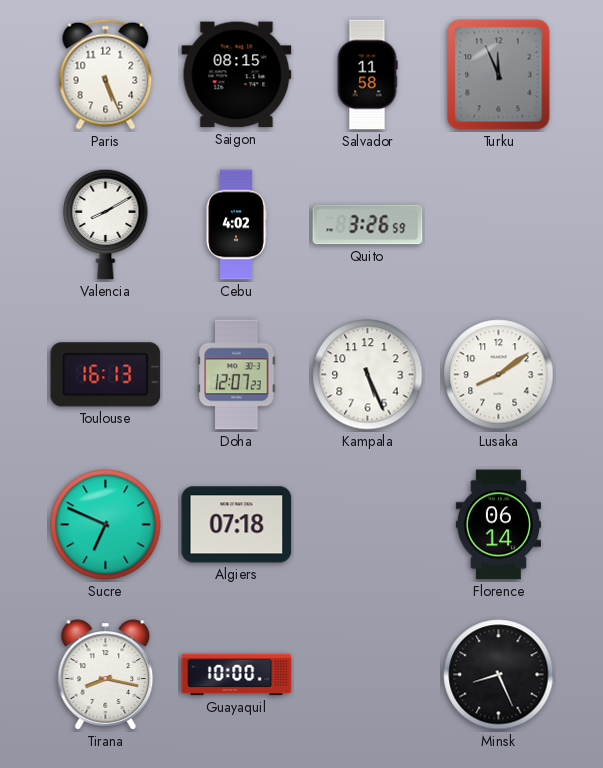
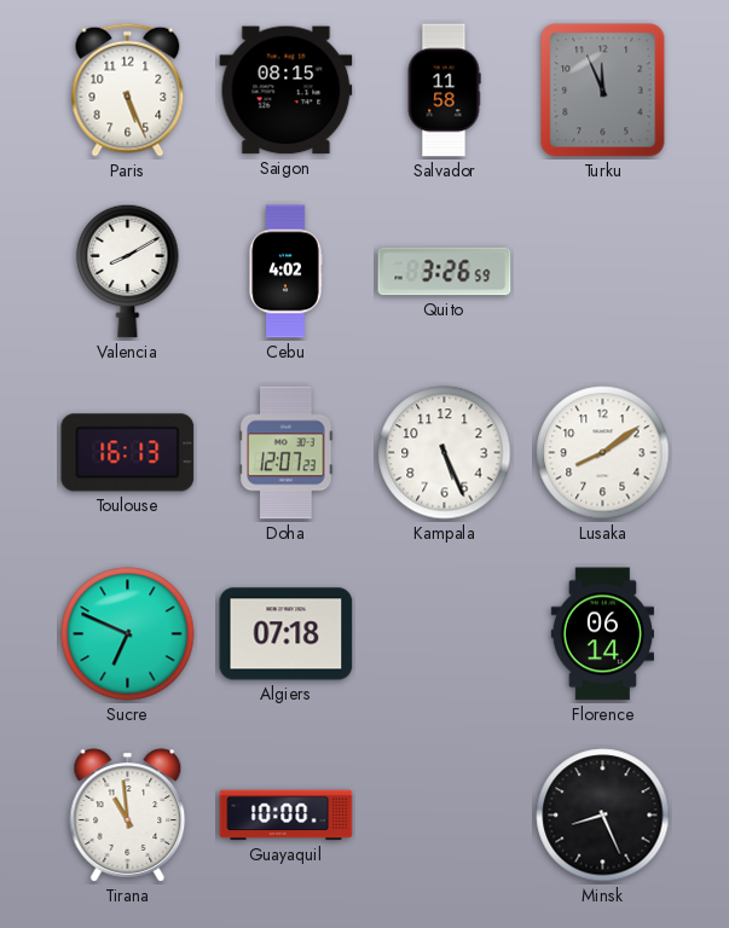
Tirana: 8:17 -> 10:59 (128, 816)
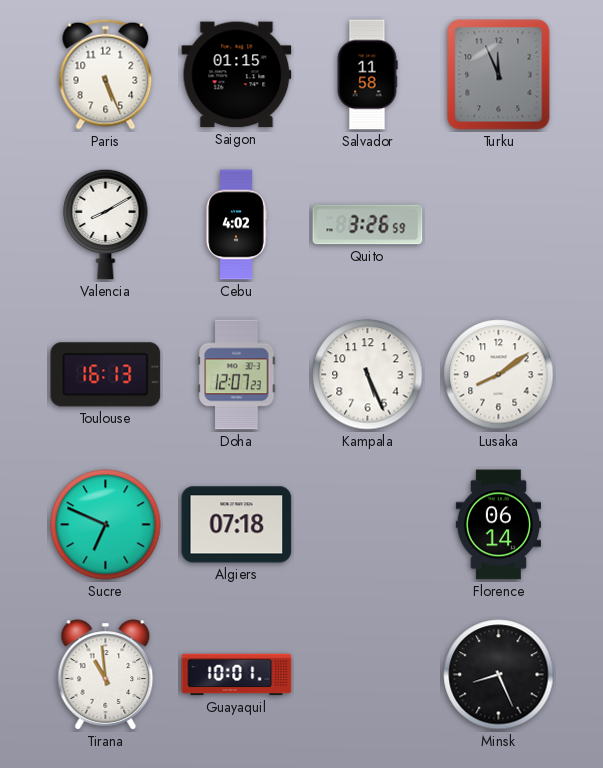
Saigon: 08:15 -> 01:15 (237, 75)
Guayaquil: 10:00 -> 10:01 (237, 675)
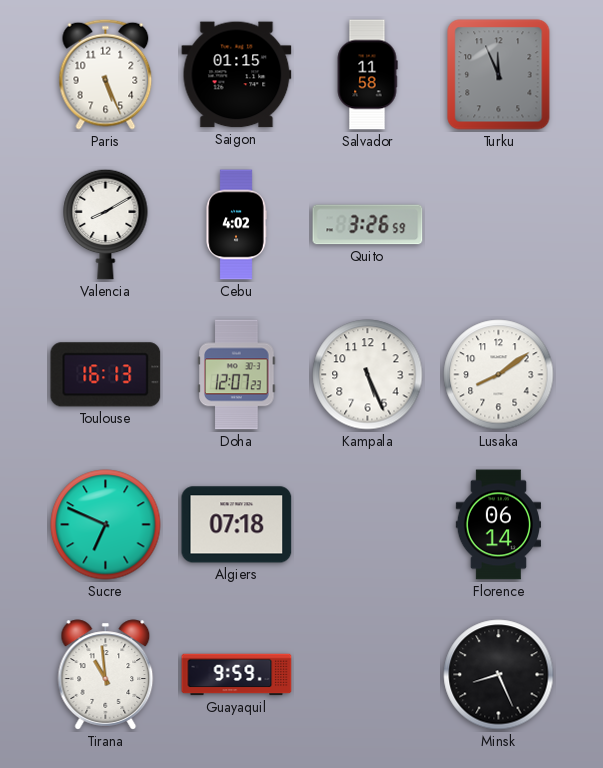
Guayaquil: 10:01 -> 9:59 (237, 675)
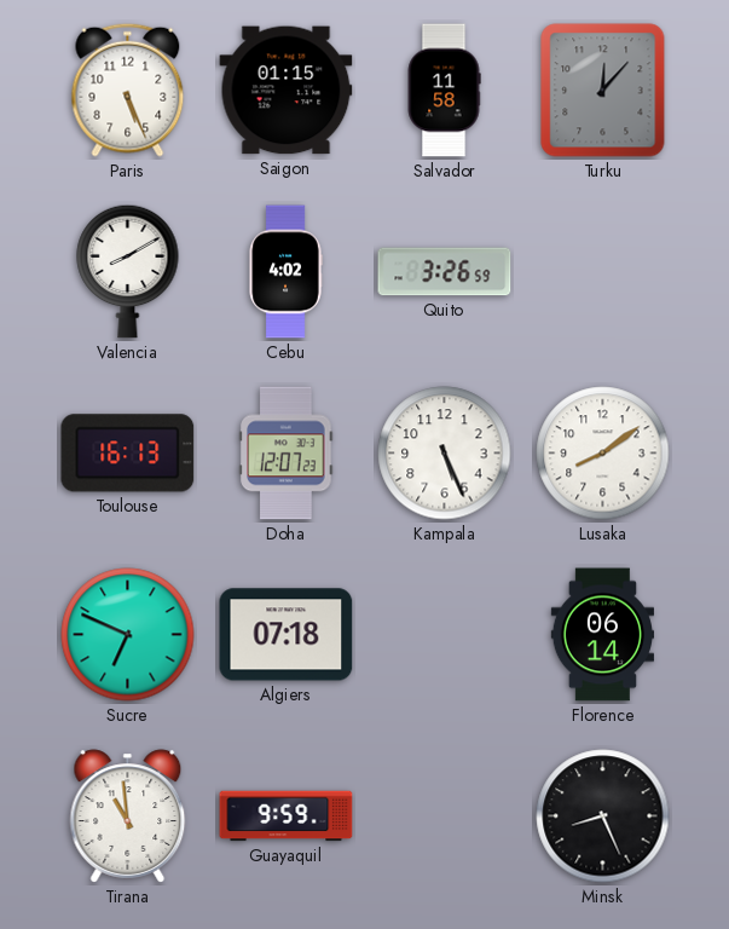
Turku: 11:56 -> 12:07 (603, 91)
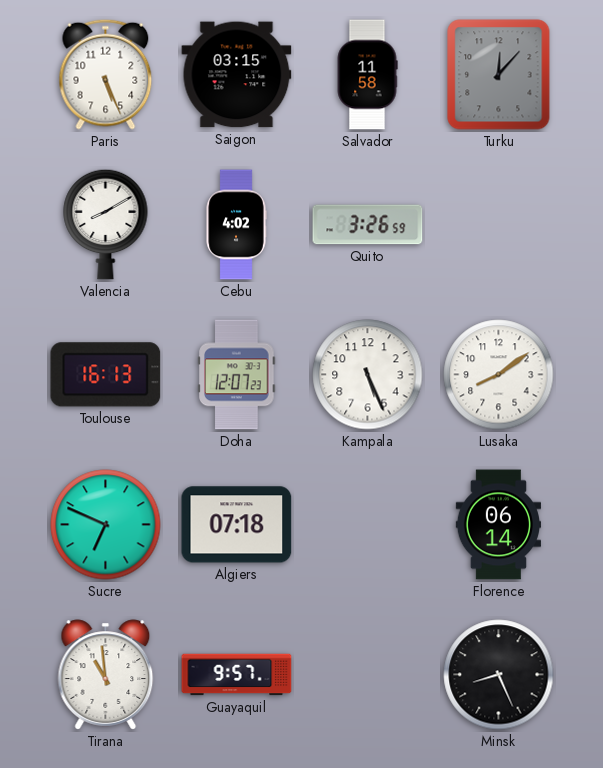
Saigon: 01:15 -> 03:15 (237, 75)
Guayaquil: 9:59 -> 9:57 (237, 675)
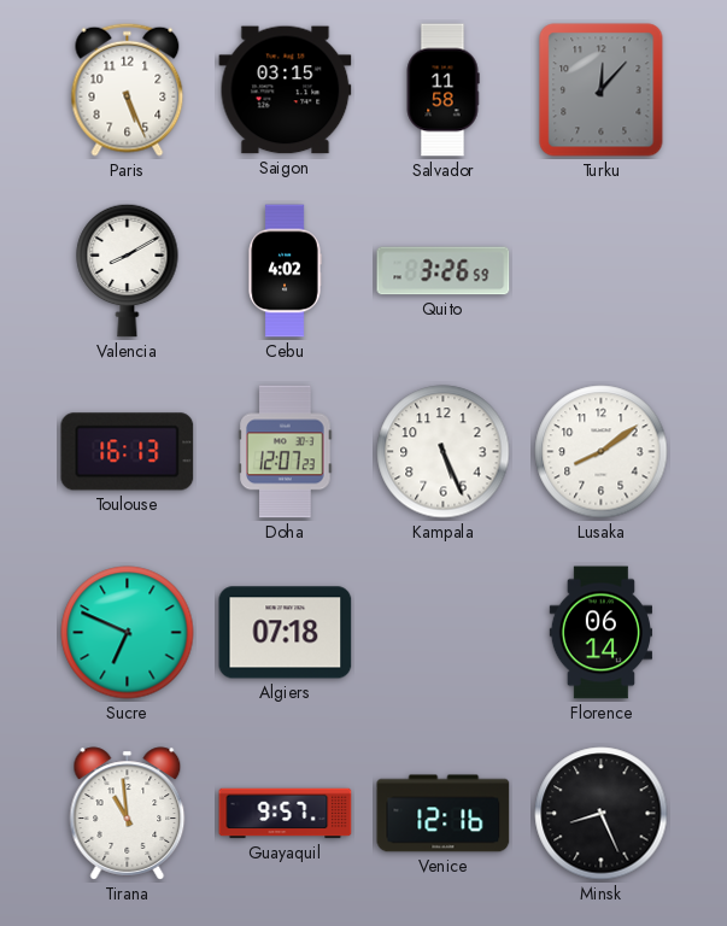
Venice: none -> 12:16 (444, 814)
